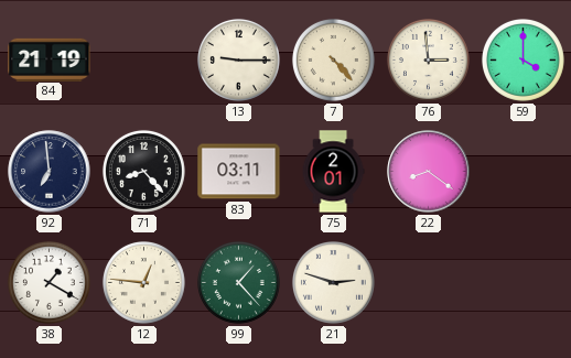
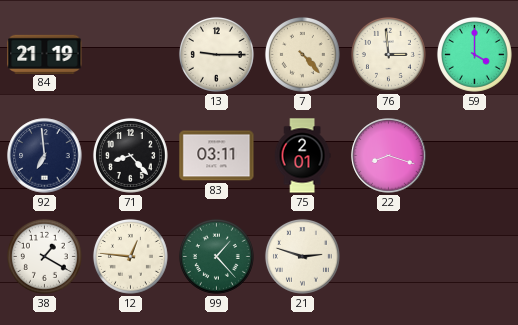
22: 8:21 -> 8:18 (389, 156)
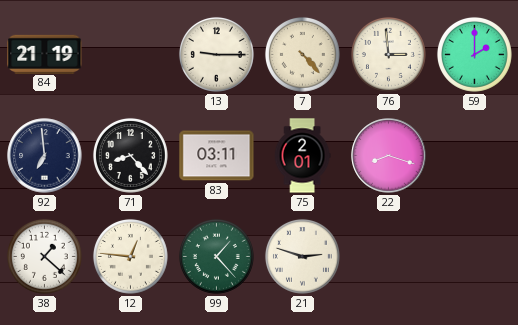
59: 4:00 -> 2:00 (474, 54)
38: 1:20 -> 1:22 (44, 256)
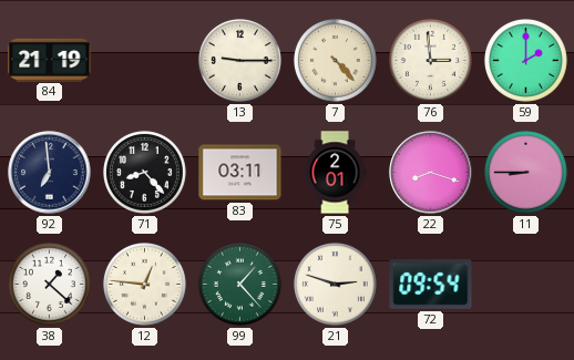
11: none -> 8:45 (525, 172)
72: none -> 09:54 (431, 285)
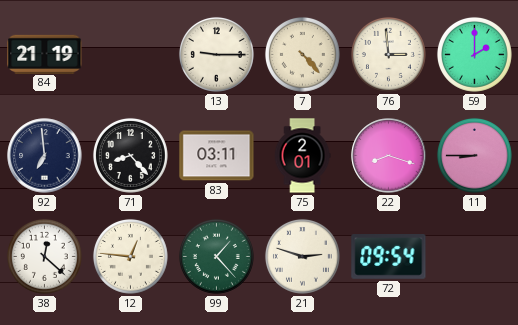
38: 1:22 -> 12:22 (44, 256)
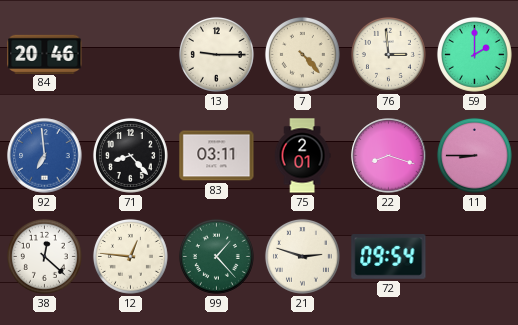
84: 21:19 -> 20:46 (45, 54)
92 dial: navy -> blue (45, 156)
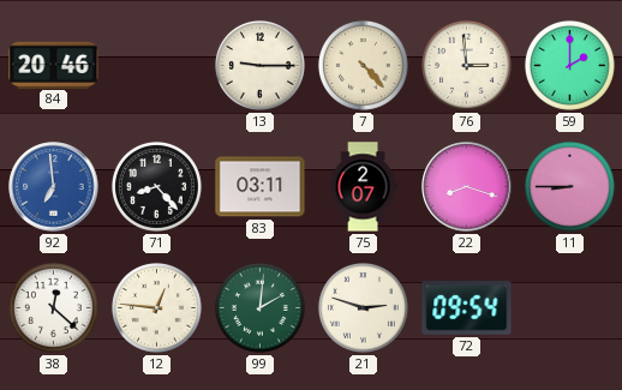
75: 2:01 -> 2:07 (363, 187)
99: 1:23 -> 2:01 (259, 307)
